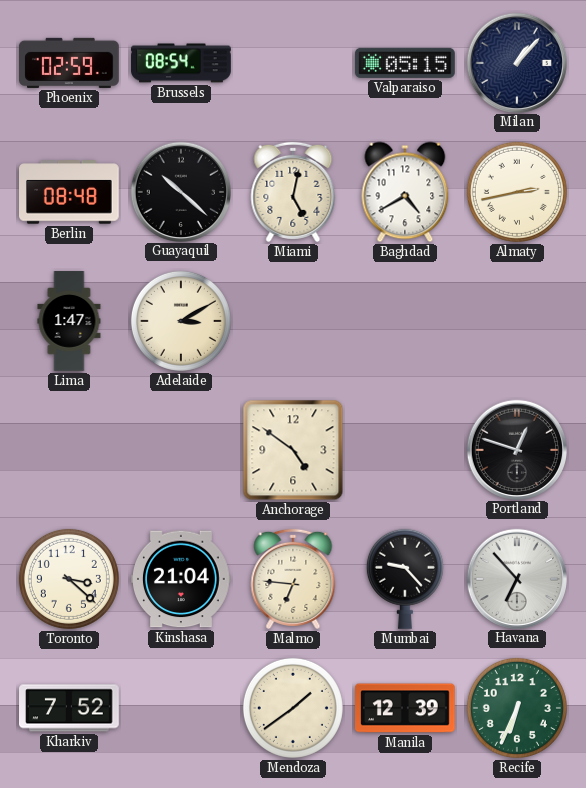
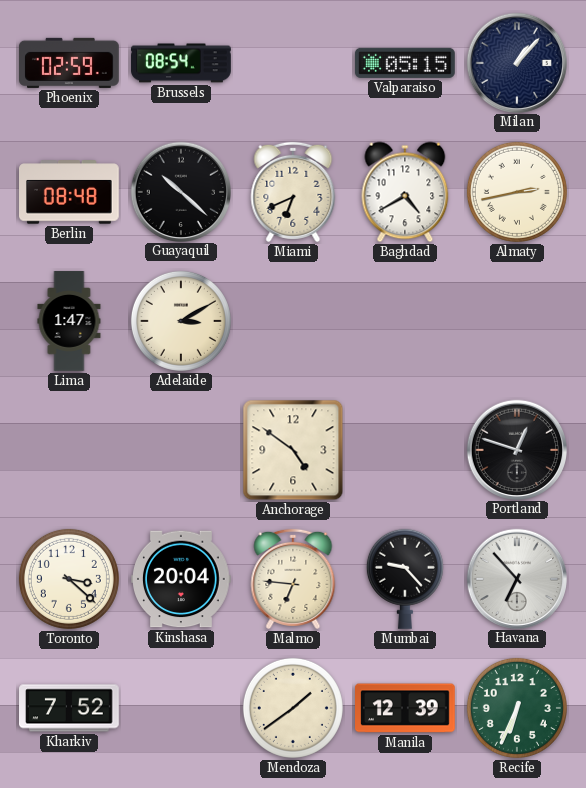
Miami: 5:02 -> 6:41 (293, 192)
Kinshasa: 21:04 -> 20:04 (182, 579)
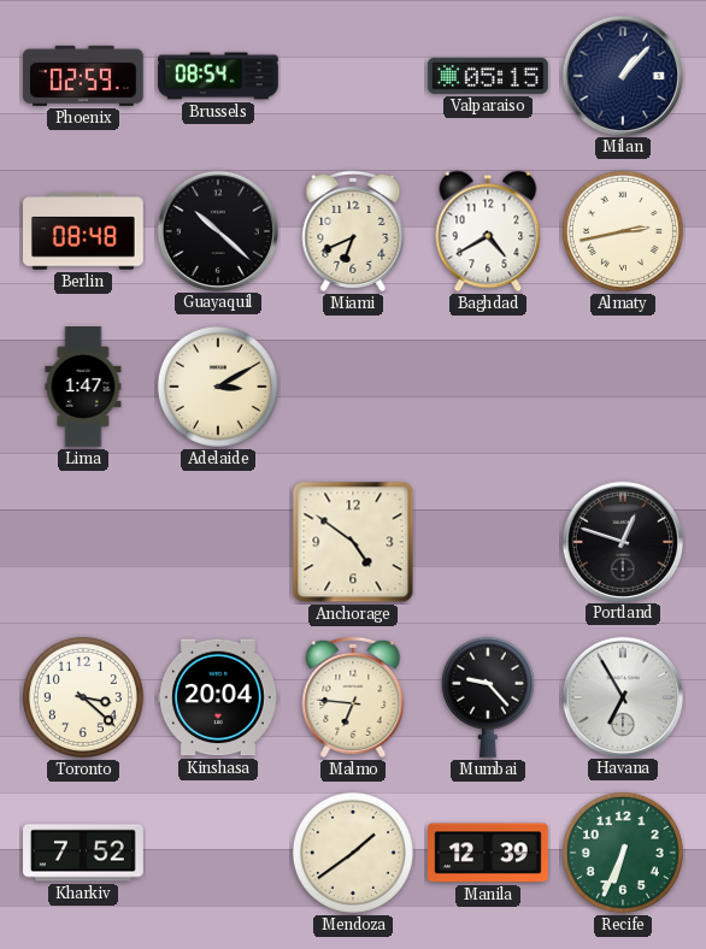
Havana: 6:53 -> 6:55 (622, 696)
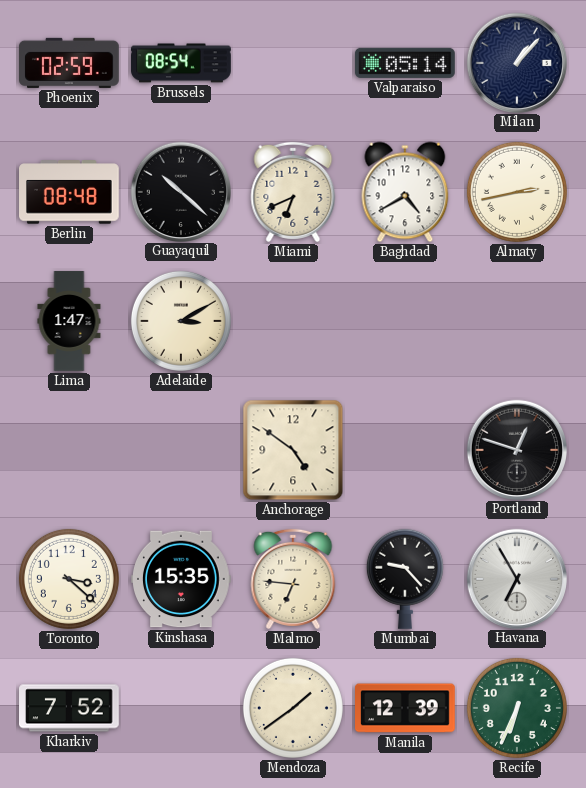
Valparaiso: 05:15 -> 05:14 (405, 63)
Kinshasa: 20:04 -> 15:35 (182, 579)
